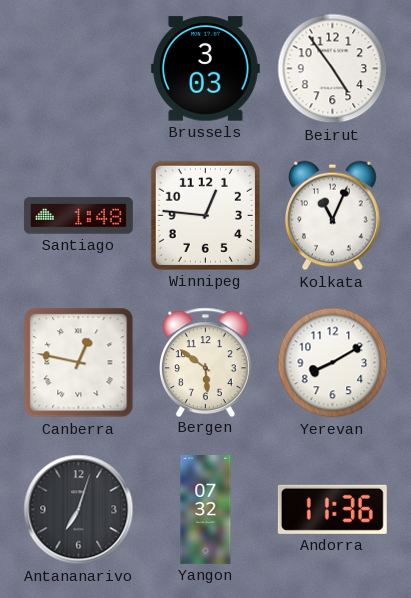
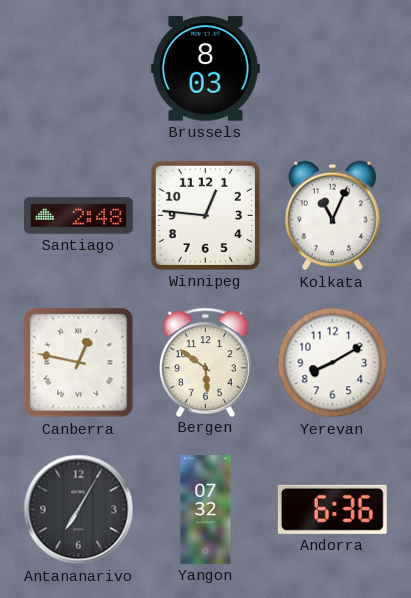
Brussels: 3:03 -> 8:03 (205, 69)
Beirut: 4:54 -> none (333, 69)
Santiago: 1:48 -> 2:48 (78, 216)
Antananarivo: 7:03 -> 7:05 (79, 510)
Andorra: 11:36 -> 6:36 (332, 509)
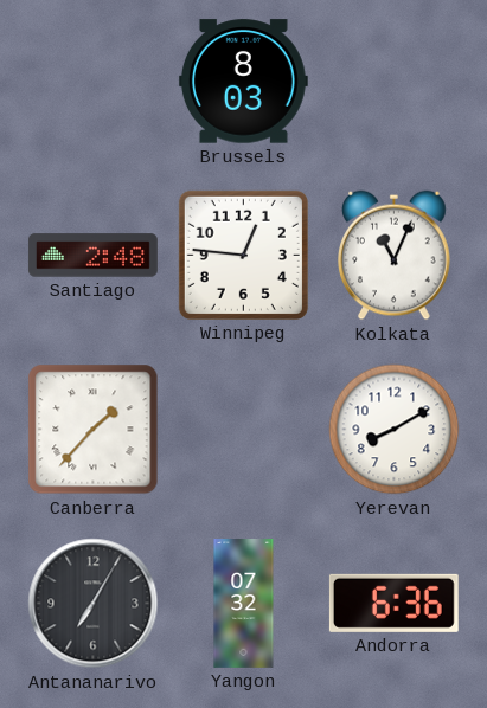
Canberra: 12:47 -> 1:37 (94, 430)
Bergen: 5:51 -> none (206, 362)
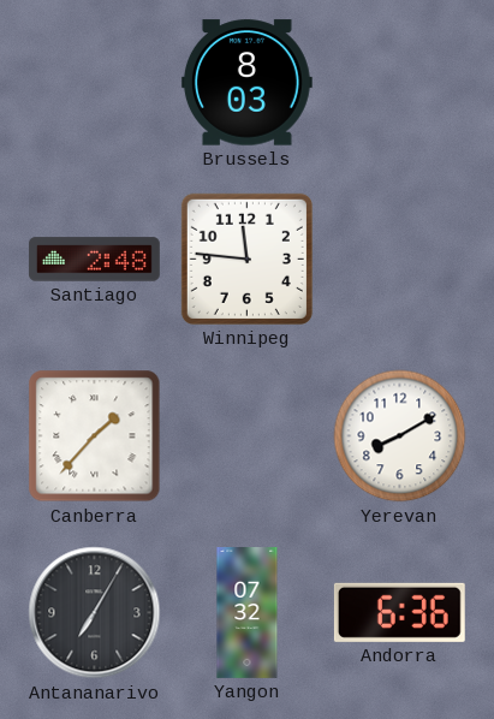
Winnipeg: 12:46 -> 11:46 (246, 259)
Kolkata: 11:04 -> none (395, 256)
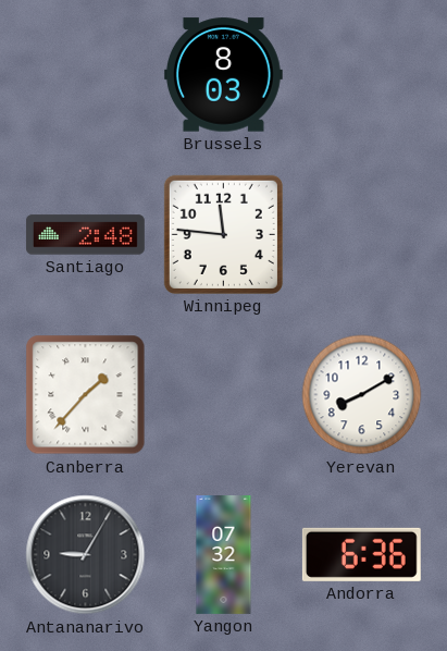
Antananarivo: 7:05 -> 9:05 (86, 555)
